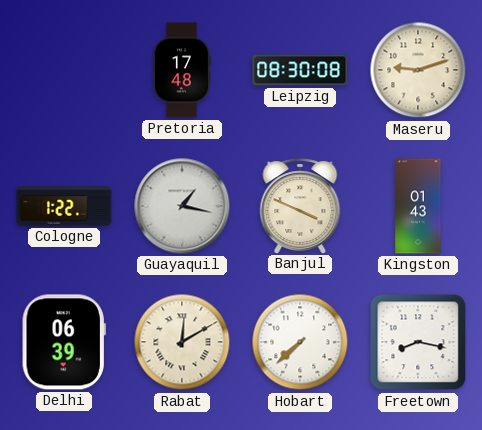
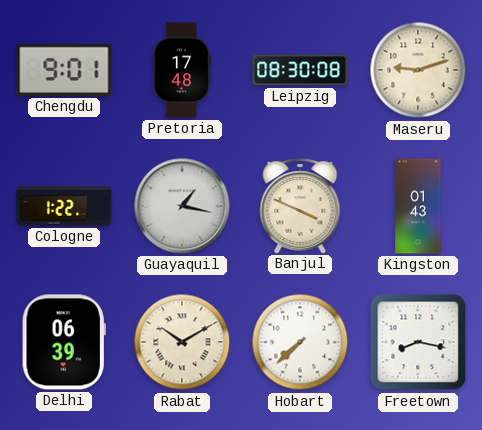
Chengdu: none -> 9:01 (64, 70)
Rabat: 12:10 -> 10:10 (182, 342)
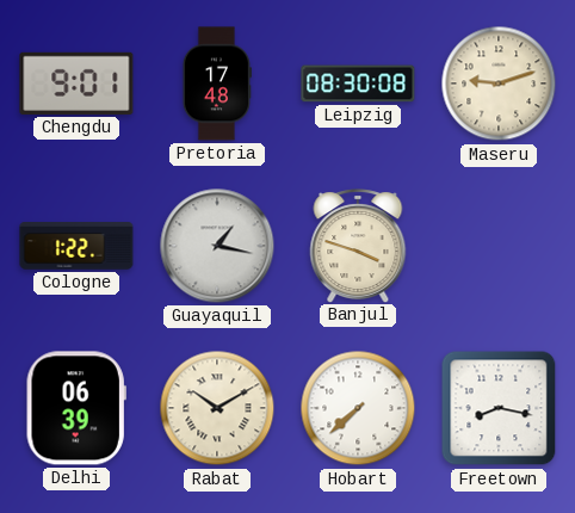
Banjul: 3:49 -> 3:48 (358, 246)
Kingston: 01:43 -> none (418, 206)
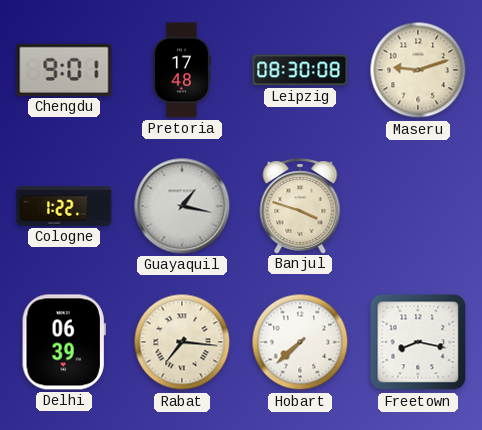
Rabat: 10:10 -> 7:16 (182, 342)
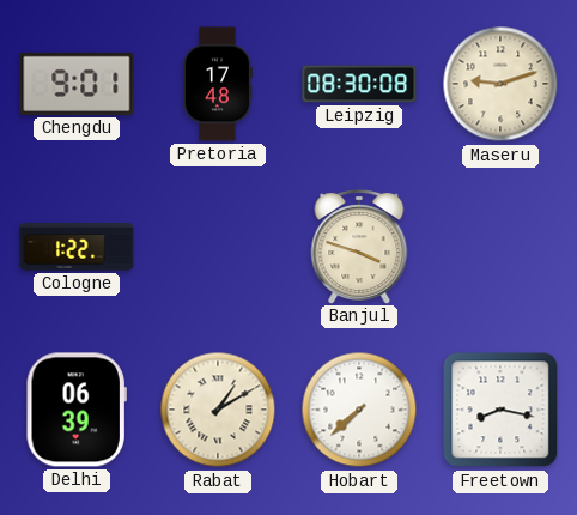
Guayaquil: 1:17 -> none (182, 206)
Rabat: 7:16 -> 1:10 (218, 410)
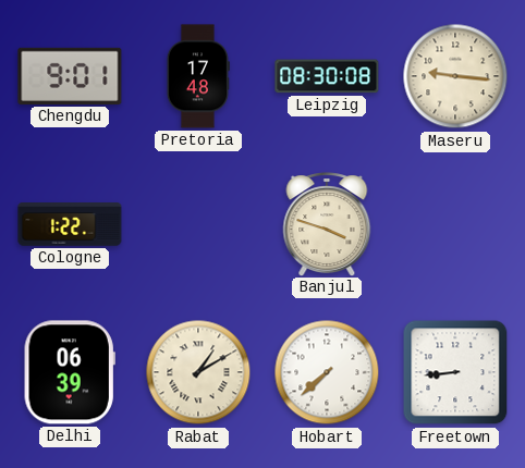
Maseru: 9:12 -> 9:16 (455, 76)
Freetown: 8:17 -> 8:44 (455, 372)
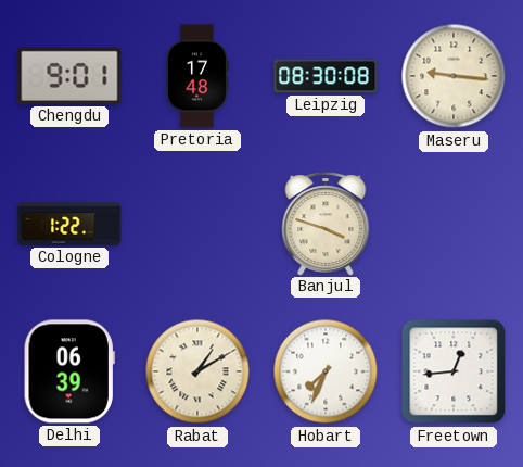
Hobart: 7:38 -> 7:34 (326, 371)
Freetown: 8:44 -> 12:44 (454, 371)
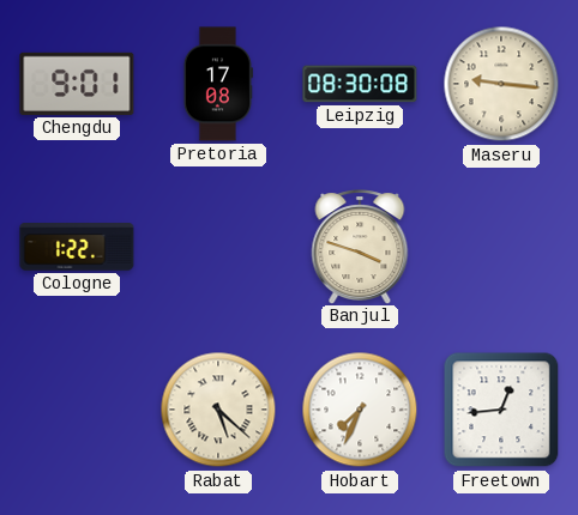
Pretoria: 17:48 -> 17:08 (218, 84)
Delhi: 06:39 -> none (69, 371)
Rabat: 1:10 -> 5:22 (218, 410)
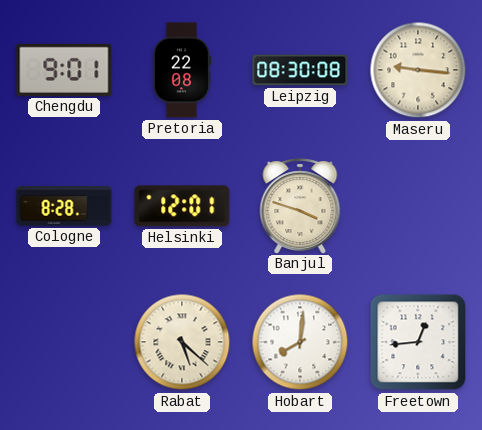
Pretoria: 17:08 -> 22:08 (182, 70)
Cologne: 1:22 -> 8:28 (64, 206)
Helsinki: none -> 12:01 (182, 206)
Hobart: 7:34 -> 8:01 (300, 342)
